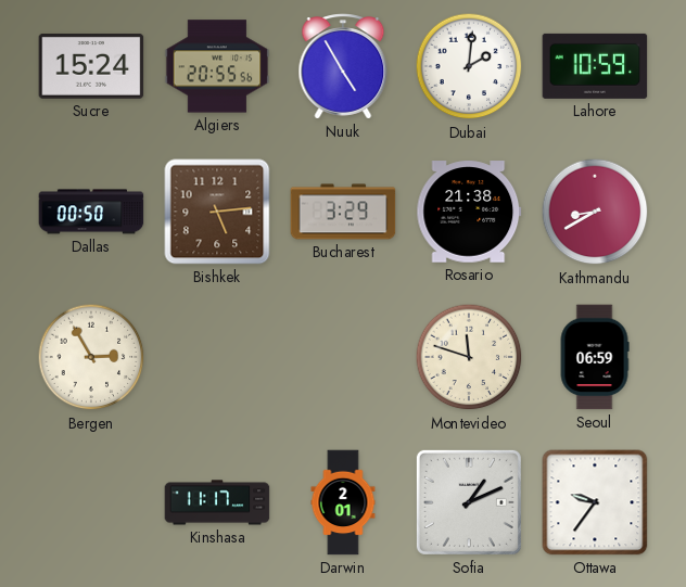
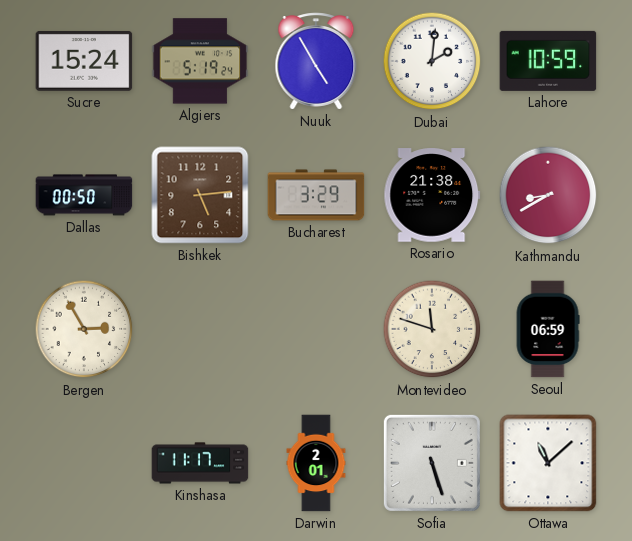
Algiers: 20:55 -> 5:19 (200, 61)
Sofia: 1:11 -> 5:27 (432, 463)
Ottawa: 9:36 -> 11:08 (548, 463)
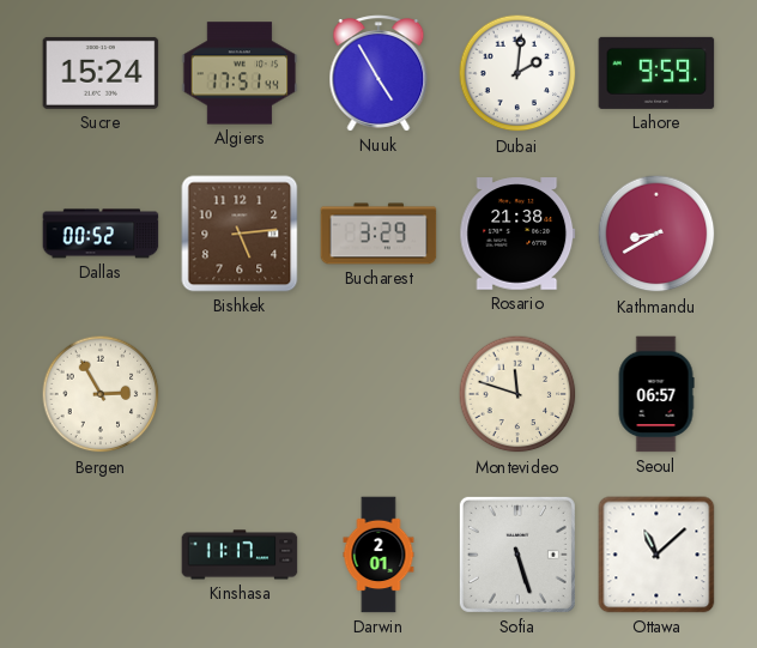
Algiers: 5:19 -> 17:51 (240, 73)
Lahore: 10:59 -> 9:59 (656, 73)
Dallas: 00:50 -> 00:52 (101, 234)
Seoul: 06:59 -> 06:57 (656, 394)
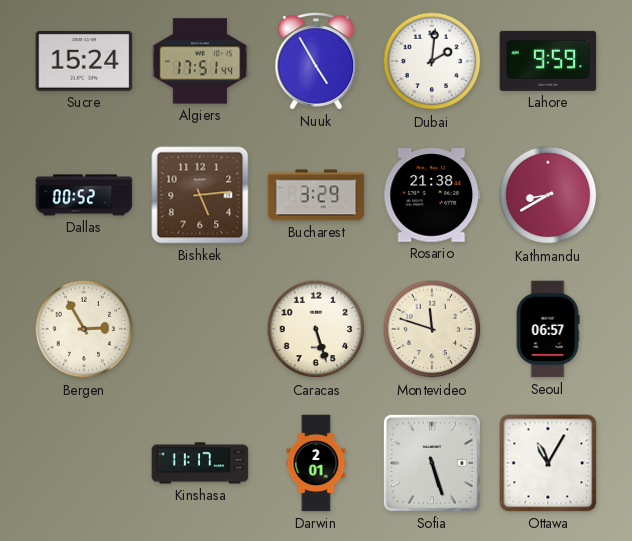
Caracas: none -> 5:27 (316, 329)
Ottawa: 11:08 -> 11:05 (548, 463)
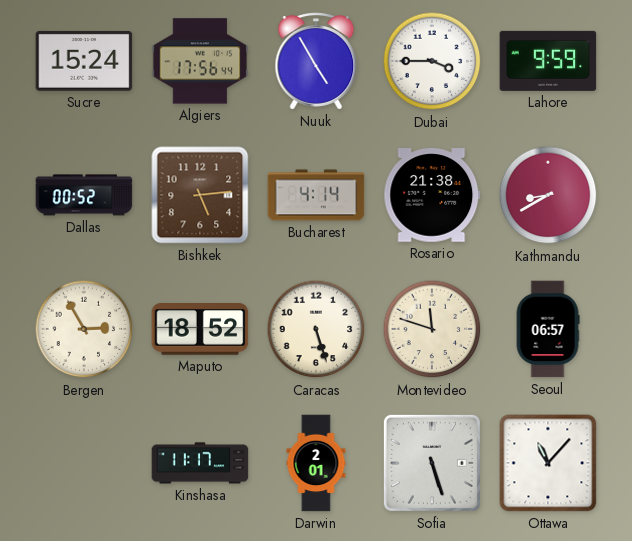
Algiers: 17:51 -> 17:56 (200, 61)
Dubai: 2:01 -> 3:45 (432, 61)
Bucharest: 3:29 -> 4:14 (316, 195)
Maputo: none -> 18:52 (200, 330)
Ottawa: 11:05 -> 11:07 (548, 463)
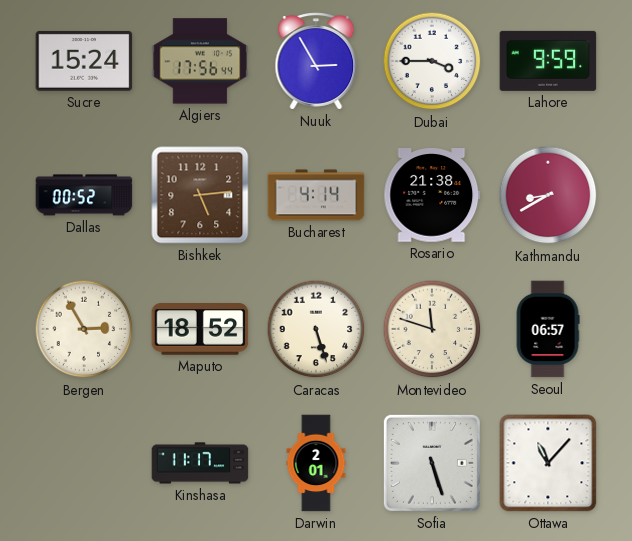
Nuuk: 4:55 -> 2:55 (316, 61)
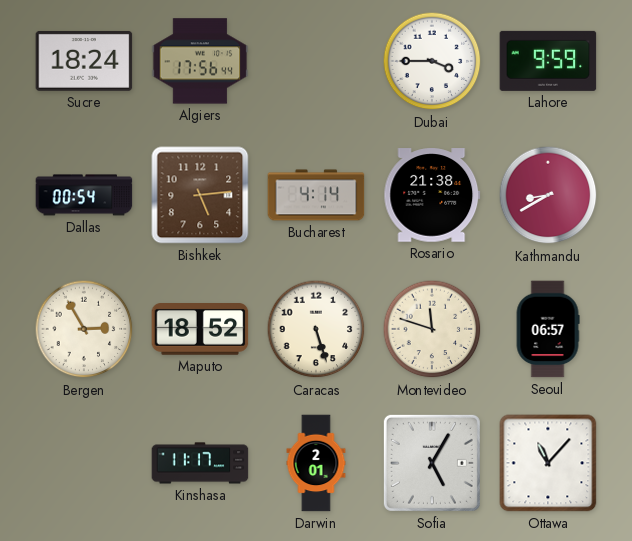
Sucre: 15:24 -> 18:24 (84, 61)
Nuuk: 2:55 -> none (316, 61)
Dallas: 00:52 -> 00:54 (84, 195)
Sofia: 5:27 -> 5:05 (432, 463)
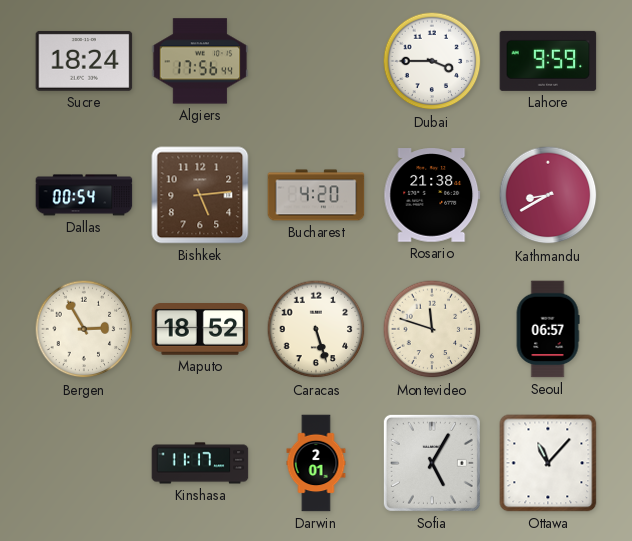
Bucharest: 4:14 -> 4:20 (316, 195)
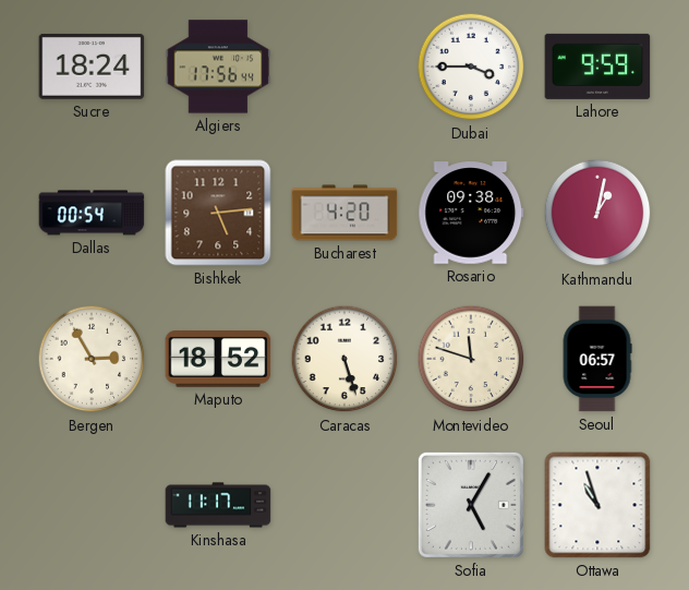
Rosario: 21:38 -> 09:38 (471, 213)
Kathmandu: 8:40 -> 1:02 (597, 213)
Darwin: 2:01 -> none (316, 463)
Ottawa: 11:07 -> 10:57 (597, 505)
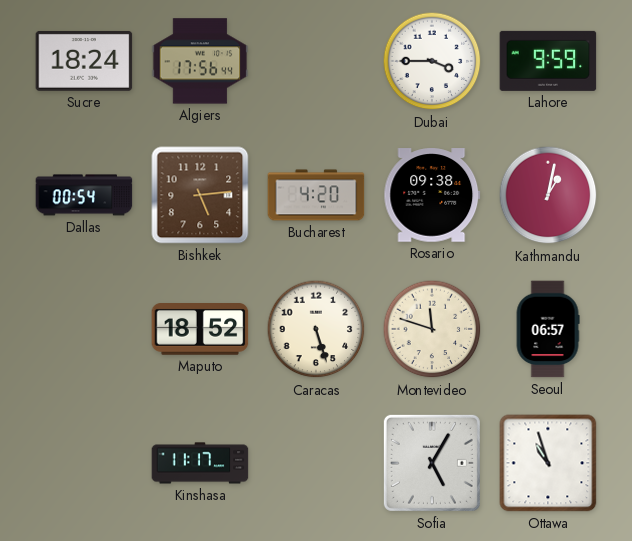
Bergen: 2:55 -> none (92, 359)
